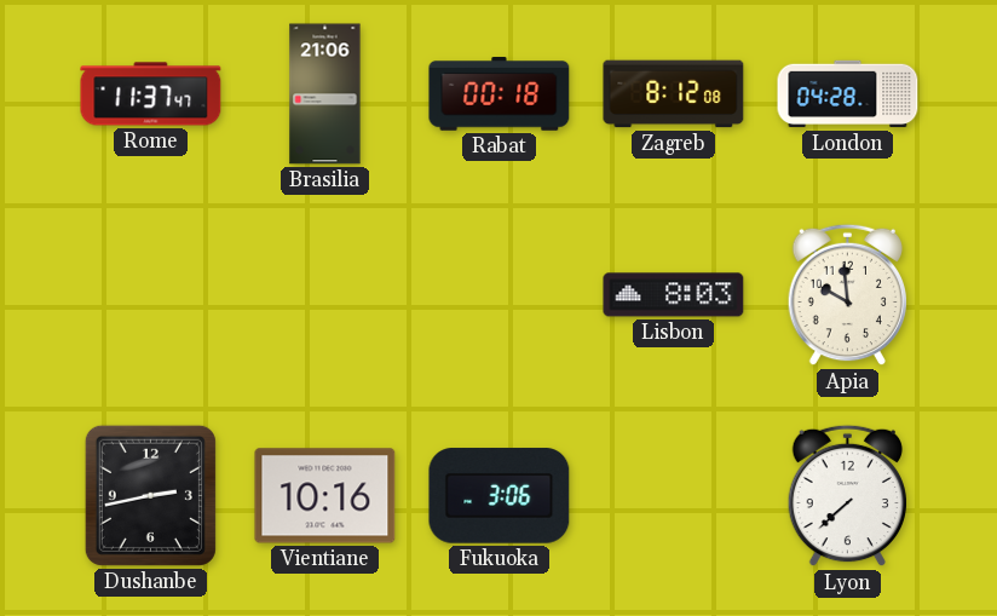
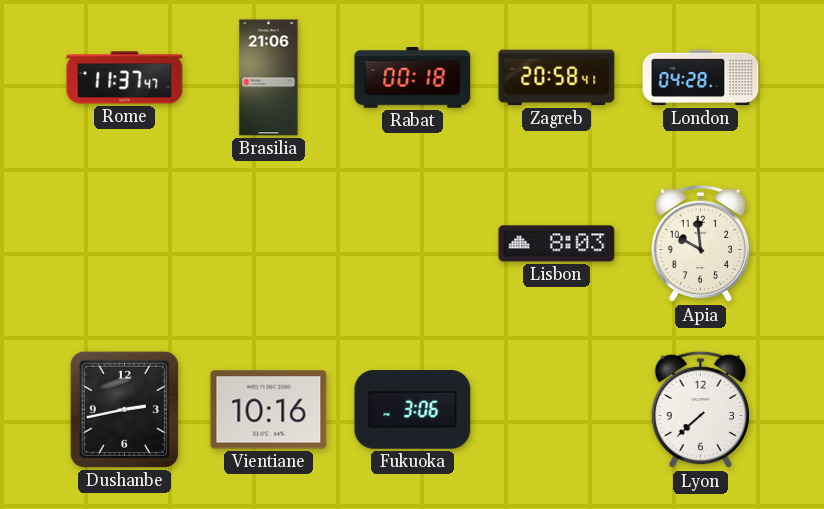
Zagreb: 8:12 -> 20:58 (557, 78)
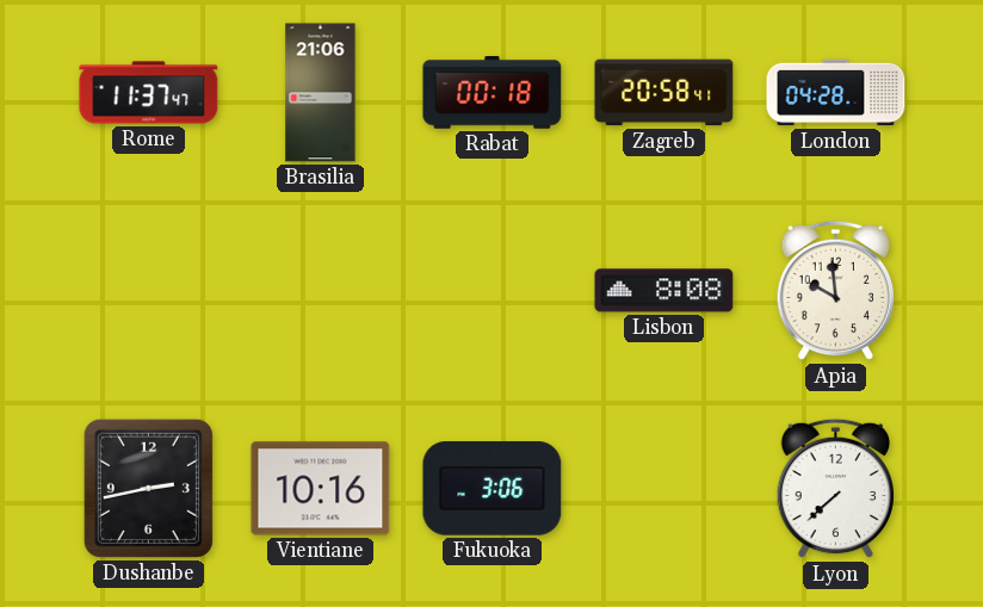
Lisbon: 8:03 -> 8:08 (664, 291)
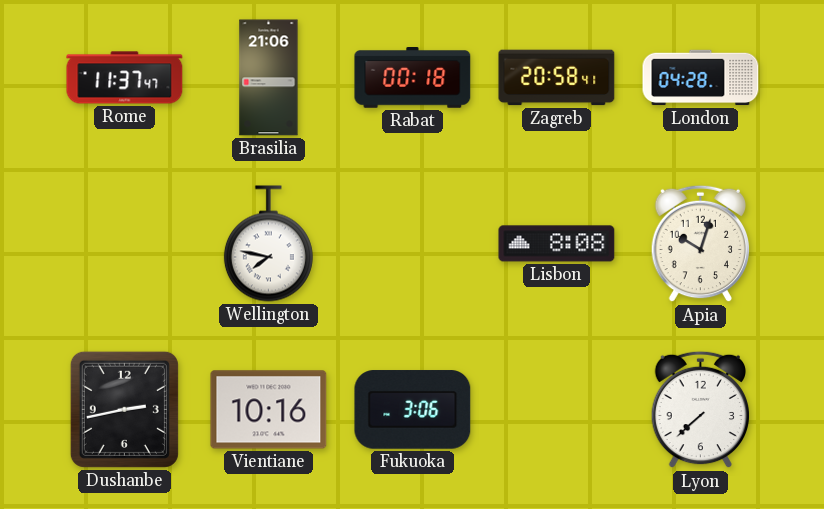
Wellington: none -> 7:47 (268, 244)
Apia: 9:59 -> 10:03 (701, 244)
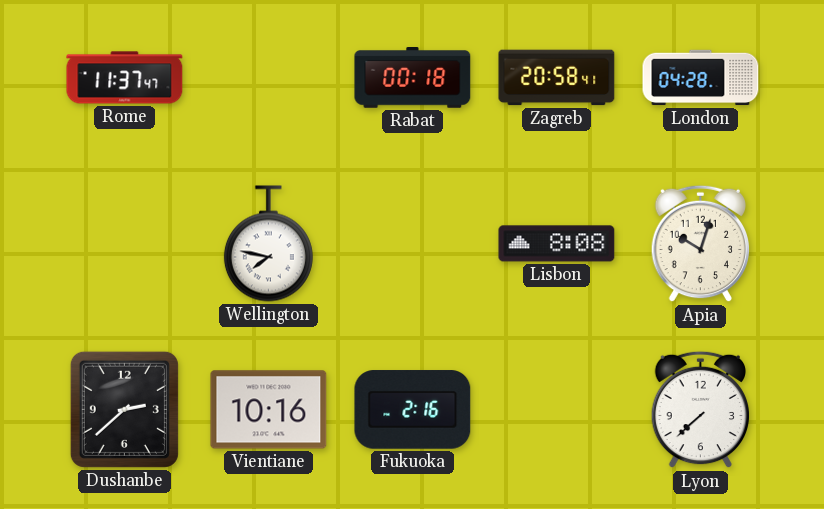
Brasilia: 21:06 -> none (269, 78)
Dushanbe: 2:43 -> 2:38 (124, 409)
Fukuoka: 3:06 -> 2:16 (413, 410)
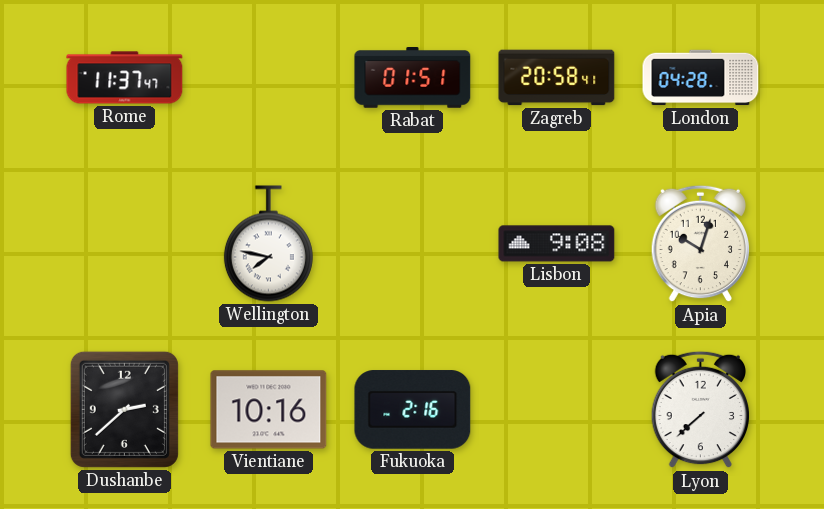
Rabat: 00:18 -> 01:51 (413, 78)
Lisbon: 8:08 -> 9:08 (557, 244)
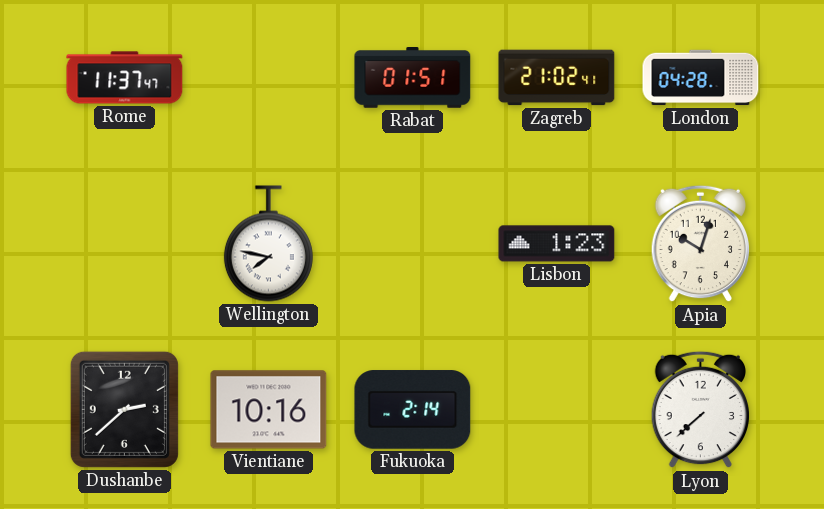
Zagreb: 20:58 -> 21:02 (557, 78)
Lisbon: 9:08 -> 1:23 (557, 244)
Fukuoka: 2:16 -> 2:14 (413, 410)
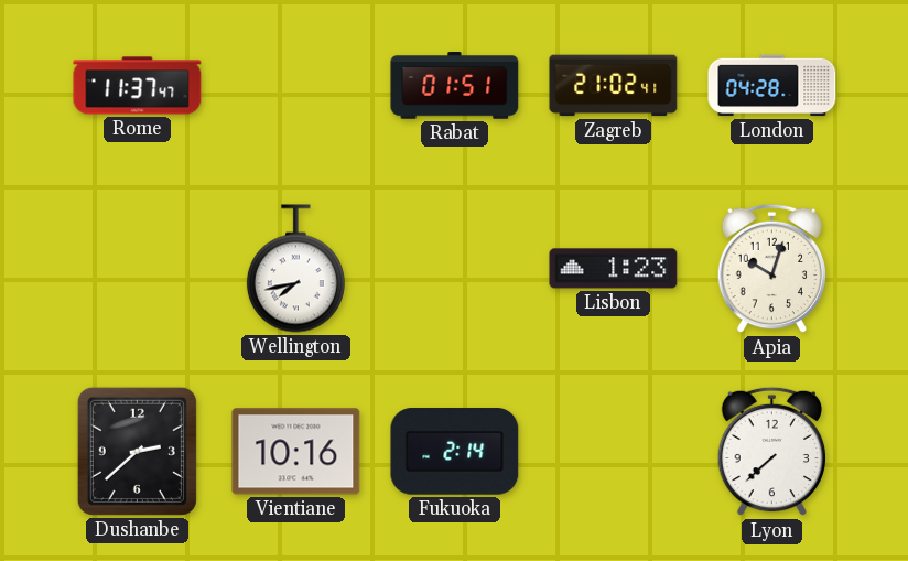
Wellington: 7:47 -> 7:43 (295, 269)
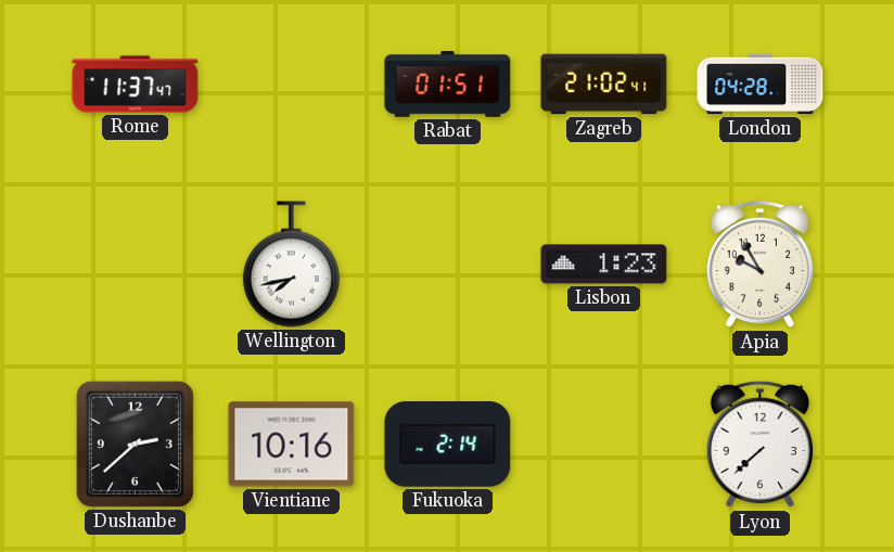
Apia: 10:03 -> 9:55 (761, 265)
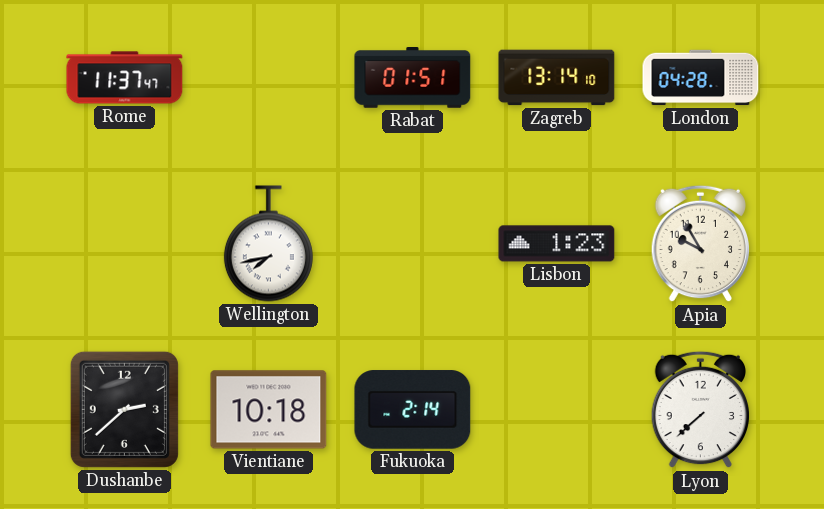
Zagreb: 21:02 -> 13:14 (557, 78)
Vientiane: 10:16 -> 10:18 (269, 410)
